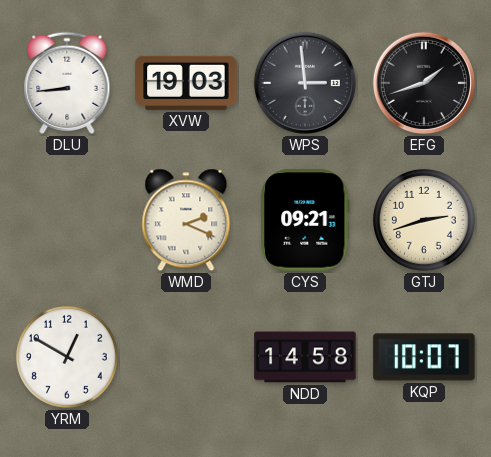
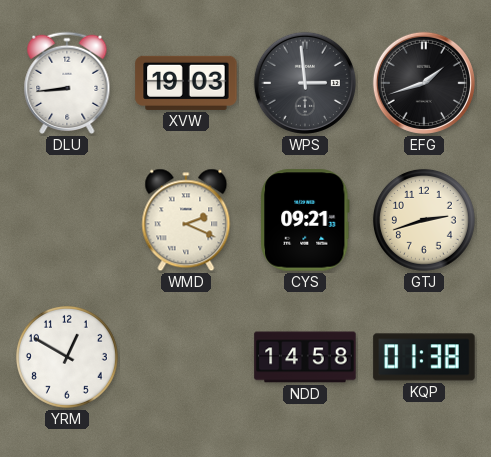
KQP: 10:07 -> 01:38 (424, 357)
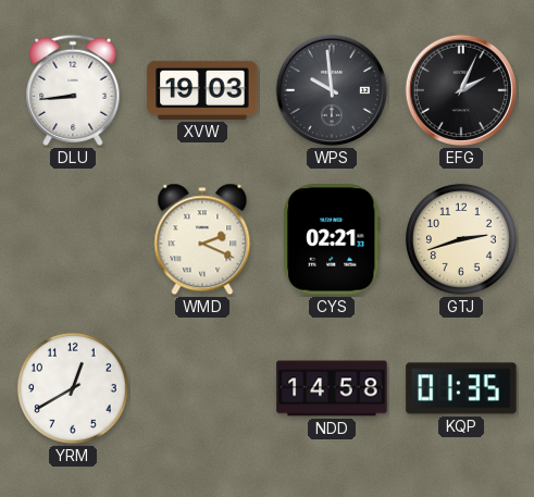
WPS: 2:59 -> 9:59 (332, 90)
EFG: 1:42 -> 2:04 (461, 90)
CYS: 09:21 -> 02:21 (333, 239)
YRM: 12:50 -> 12:40 (73, 388)
KQP: 01:38 -> 01:35 (461, 388)
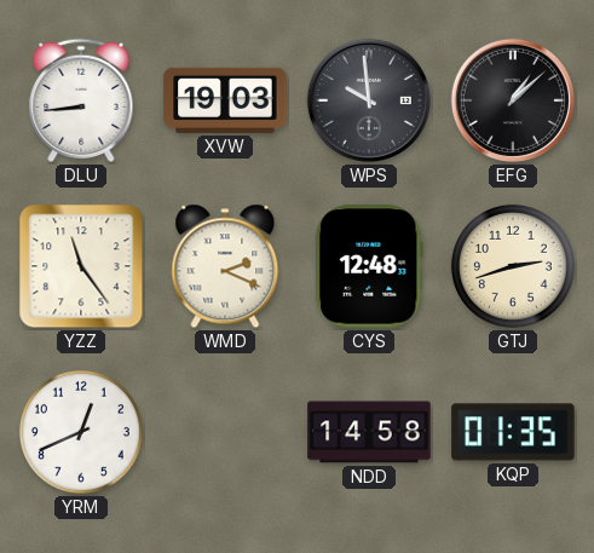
EFG: 2:04 -> 1:08 (513, 100)
YZZ: none -> 11:24 (81, 266)
CYS: 02:21 -> 12:48 (370, 266)
YRM: 12:40 -> 12:41 (81, 432)
